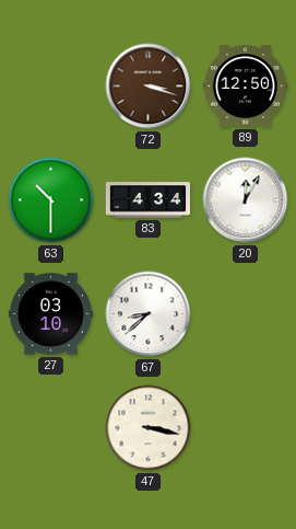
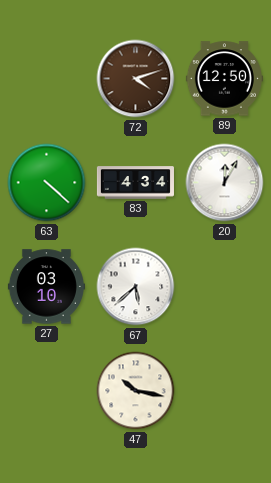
72: 3:18 -> 4:12 (136, 79)
63: 10:30 -> 4:22 (47, 183)
67: 8:38 -> 5:38 (136, 287)
47: 3:17 -> 10:17 (136, 391)
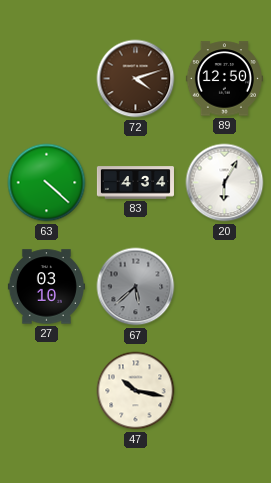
20: 12:05 -> 6:05 (225, 183)
67 dial: white -> grey (136, 287)
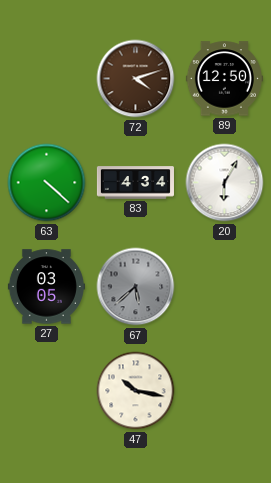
27: 03:10 -> 03:05 (46, 287)
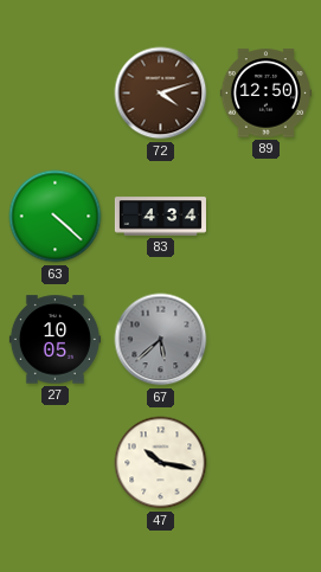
20: 6:05 -> none (225, 183)
27: 03:05 -> 10:05 (54, 340)
